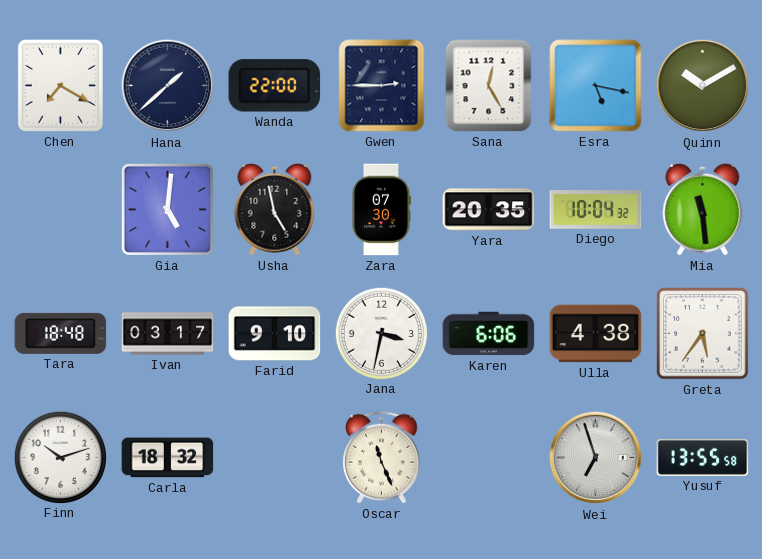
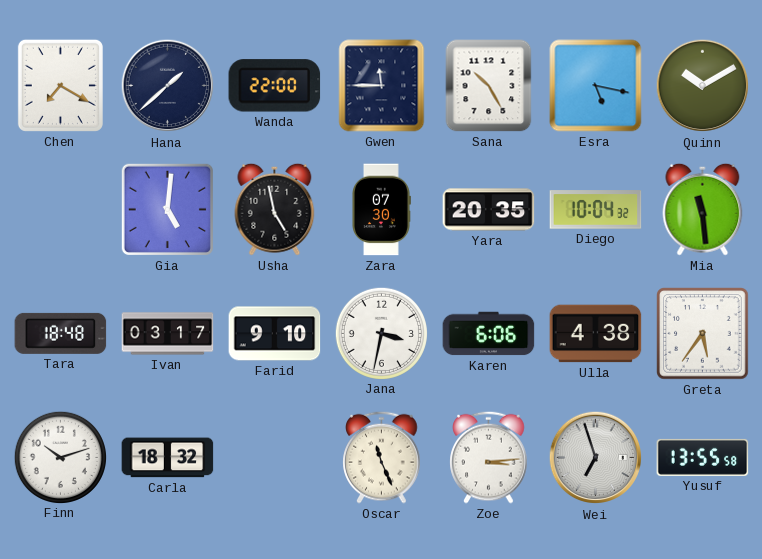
Gwen: 2:45 -> 11:45 (382, 86)
Sana: 12:25 -> 10:25 (489, 86)
Zoe: none -> 3:14 (489, 457)
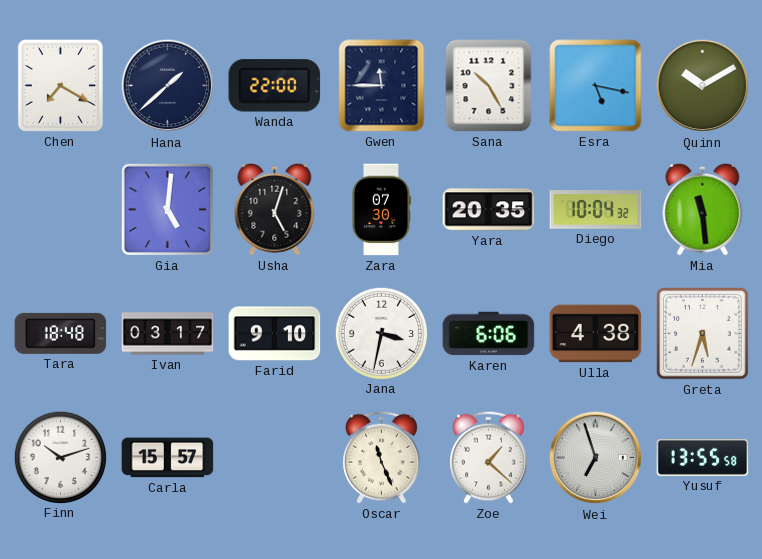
Usha: 4:58 -> 5:03 (275, 209)
Greta: 5:36 -> 5:33 (703, 334)
Carla: 18:32 -> 15:57 (168, 458)
Zoe: 3:14 -> 1:22 (489, 457)
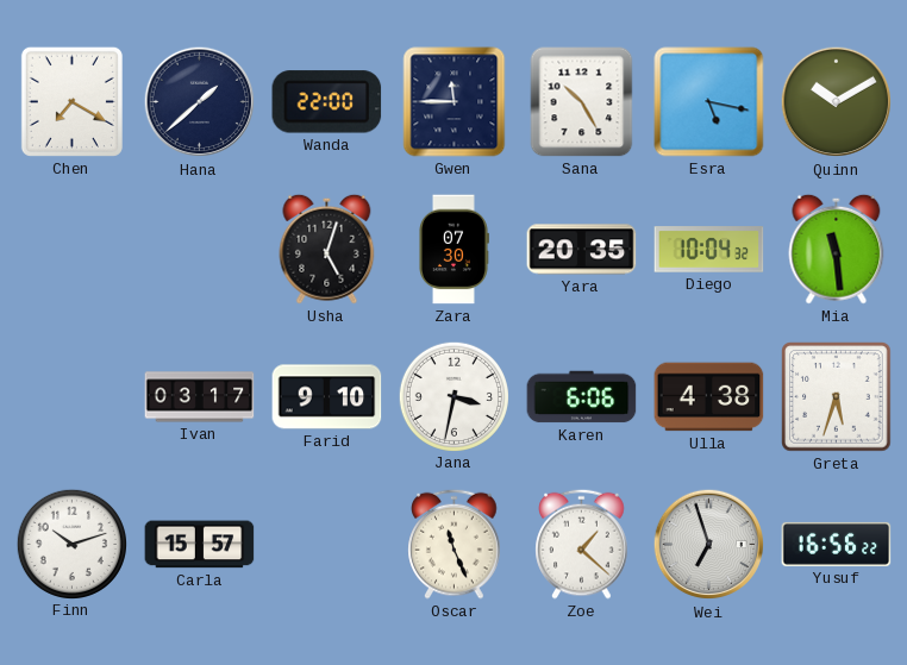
Gia: 5:01 -> none (167, 209)
Tara: 18:48 -> none (61, 333)
Yusuf: 13:55 -> 16:56 (837, 544)
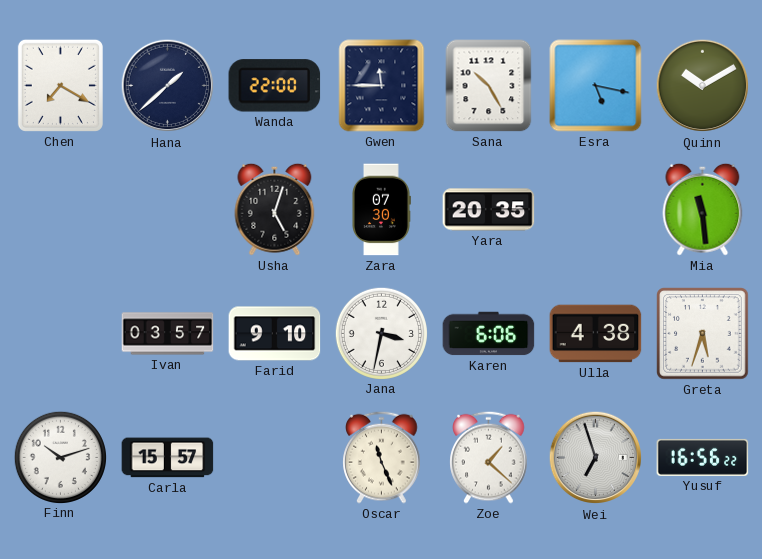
Diego: 10:04 -> none (709, 250)
Ivan: 03:17 -> 03:57 (168, 334)
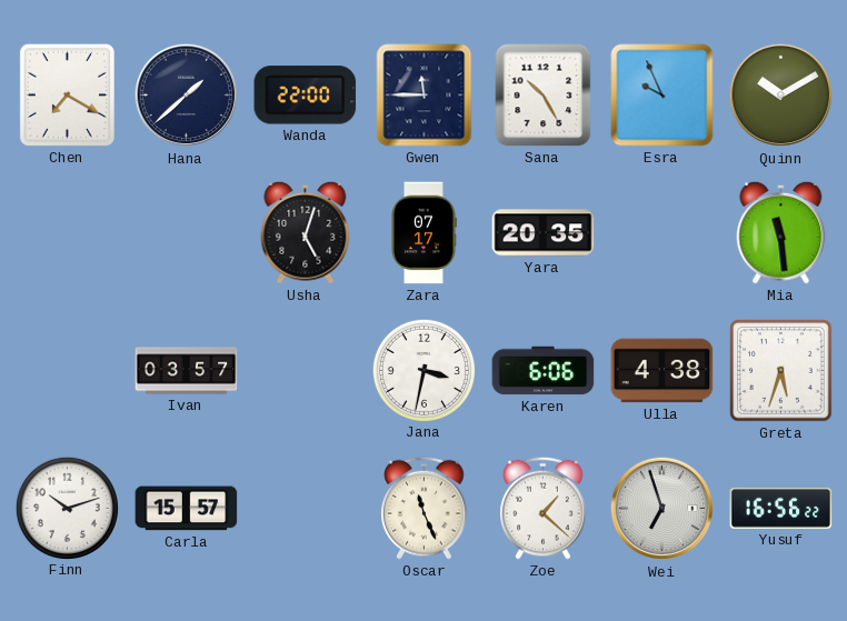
Esra: 5:17 -> 9:56 (662, 96)
Zara: 07:30 -> 07:17 (425, 233)
Farid: 9:10 -> none (275, 334)
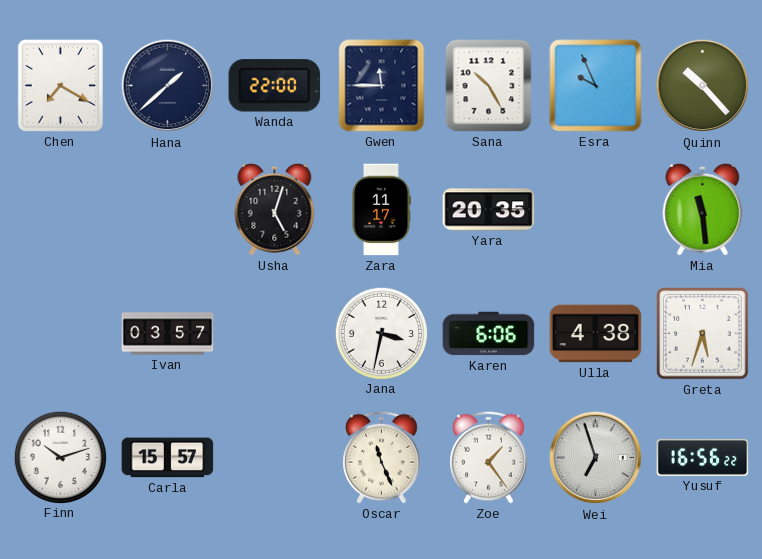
Quinn: 10:10 -> 10:23 (703, 86)
Zara: 07:17 -> 11:17 (382, 210)
Zoe: 1:22 -> 1:24 (489, 457)
